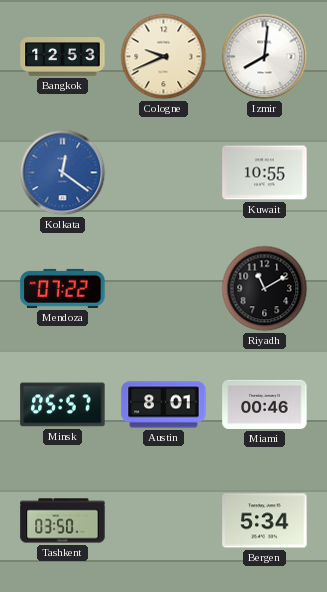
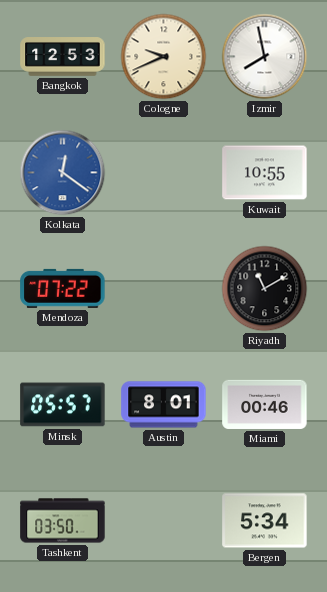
Izmir: 8:01 -> 7:58 (265, 57)
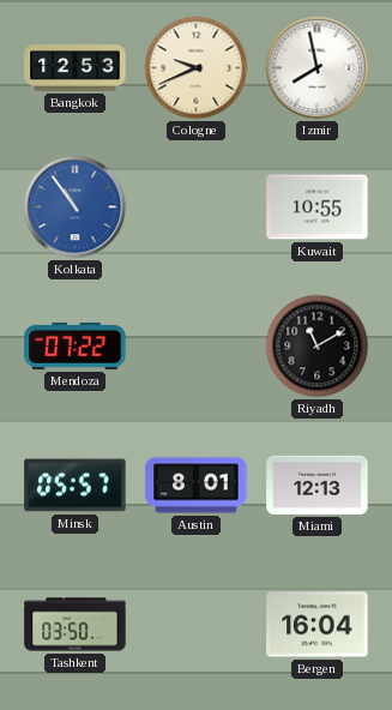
Kolkata: 12:21 -> 10:54 (76, 207)
Miami: 00:46 -> 12:13 (318, 485)
Bergen: 5:34 -> 16:04 (318, 625)
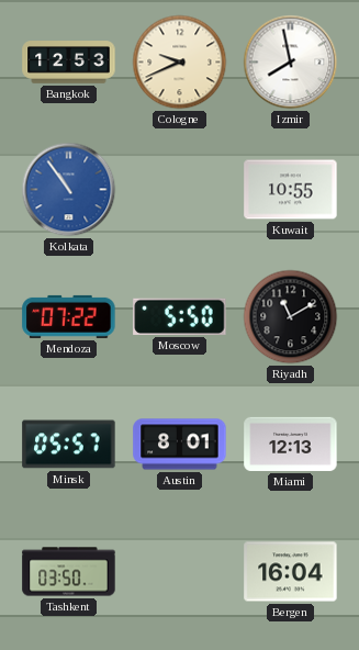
Moscow: none -> 5:50 (180, 316)
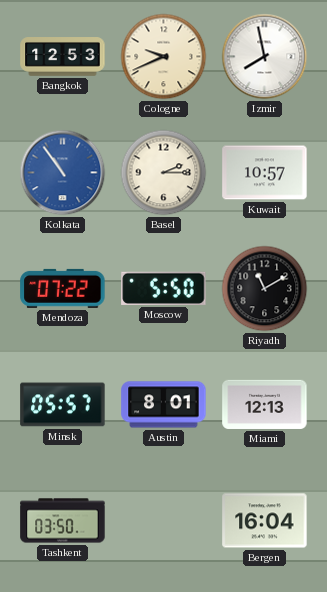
Basel: none -> 2:15 (164, 173)
Kuwait: 10:55 -> 10:57 (265, 173)
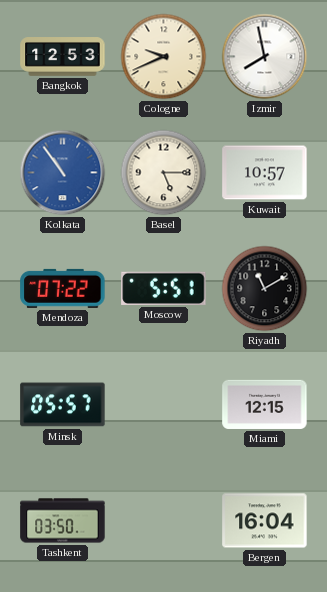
Basel: 2:15 -> 5:15 (164, 173)
Moscow: 5:50 -> 5:51 (164, 288)
Austin: 8:01 -> none (164, 405)
Miami: 12:13 -> 12:15 (265, 404)
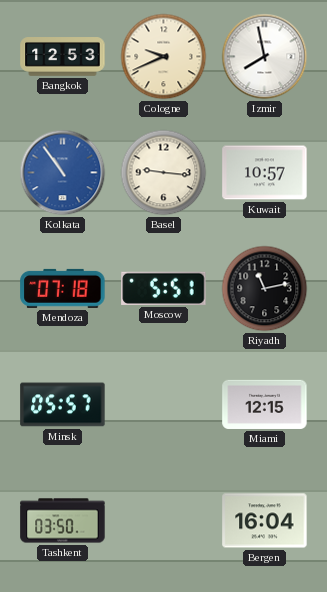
Basel: 5:15 -> 9:16 (164, 173)
Mendoza: 07:22 -> 07:18 (63, 288)
Riyadh: 11:10 -> 11:13 (265, 289)
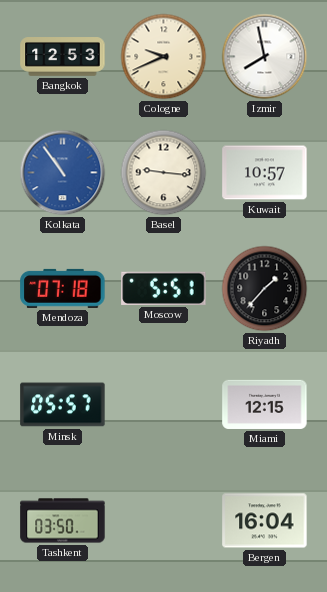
Riyadh: 11:13 -> 1:37 (265, 289)
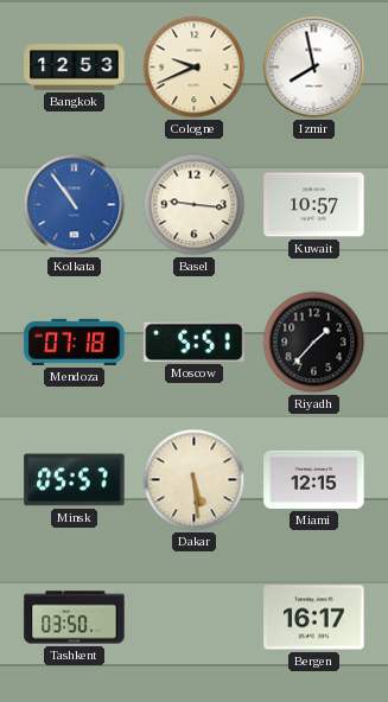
Dakar: none -> 5:29 (195, 480)
Bergen: 16:04 -> 16:17 (314, 618)
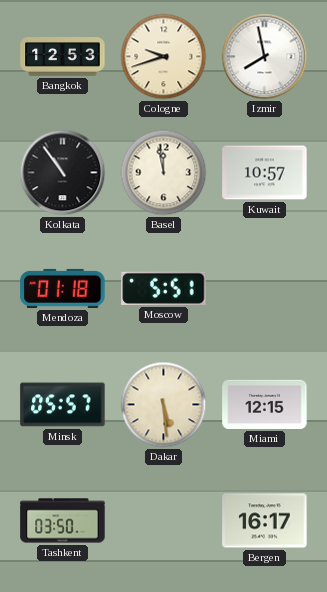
Cologne: 9:41 -> 9:42 (164, 57)
Kolkata dial: blue -> black (63, 173)
Basel: 9:16 -> 11:58 (164, 173)
Mendoza: 07:18 -> 01:18 (63, 288)
Riyadh: 1:37 -> none (314, 343)
